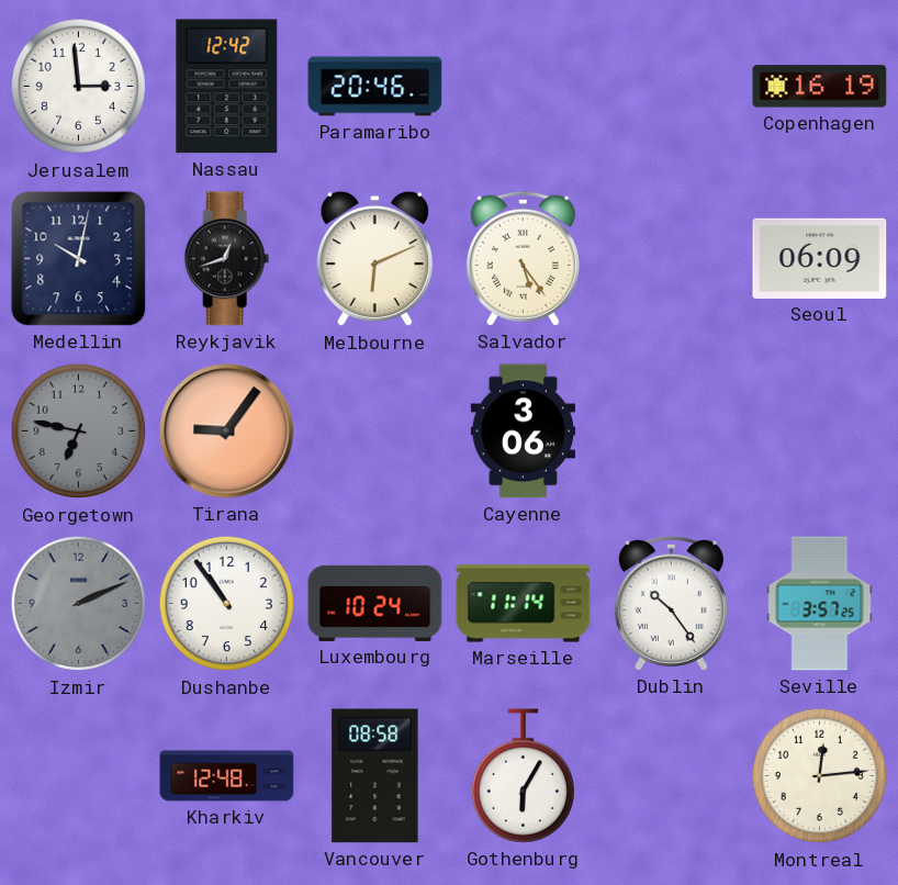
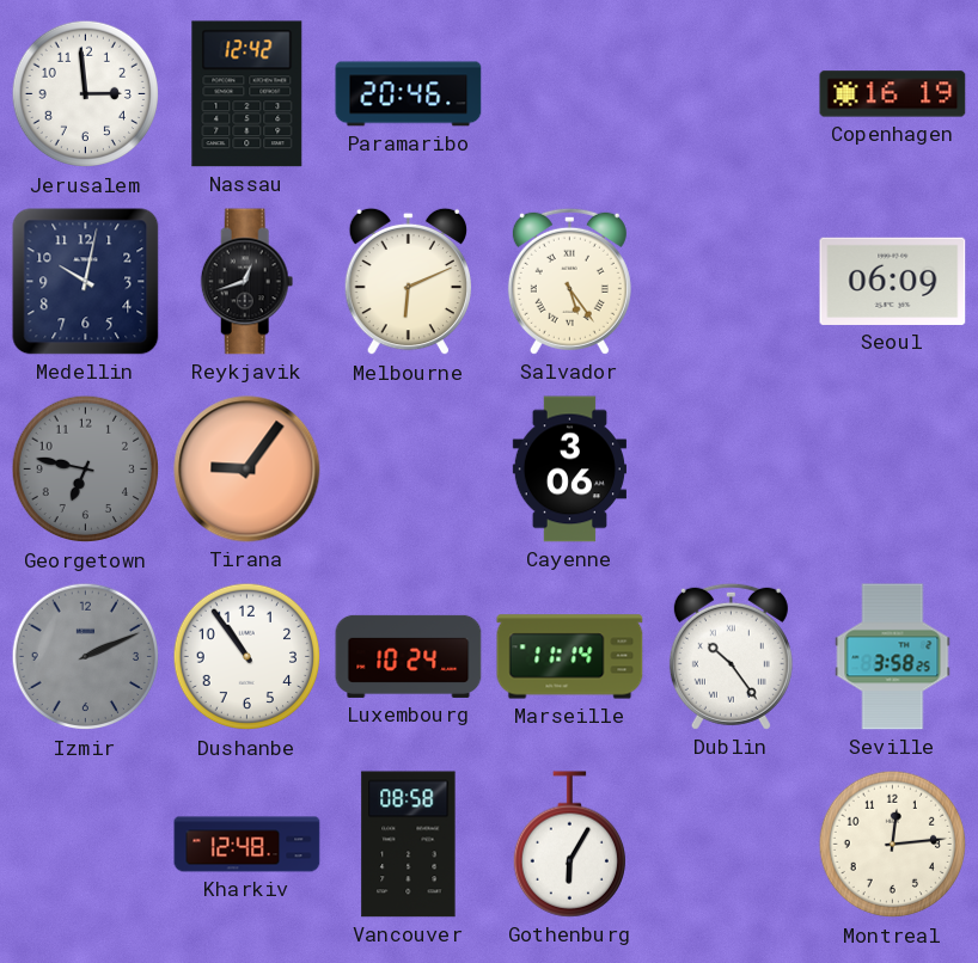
Seville: 3:57 -> 3:58 (893, 657)
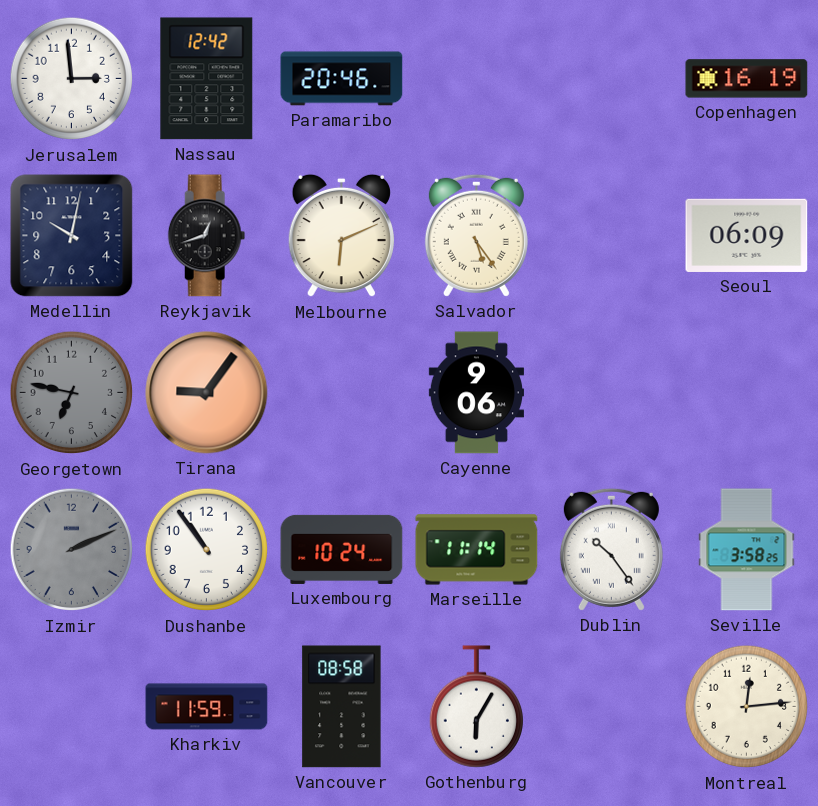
Cayenne: 3:06 -> 9:06 (476, 393)
Kharkiv: 12:48 -> 11:59 (207, 707)
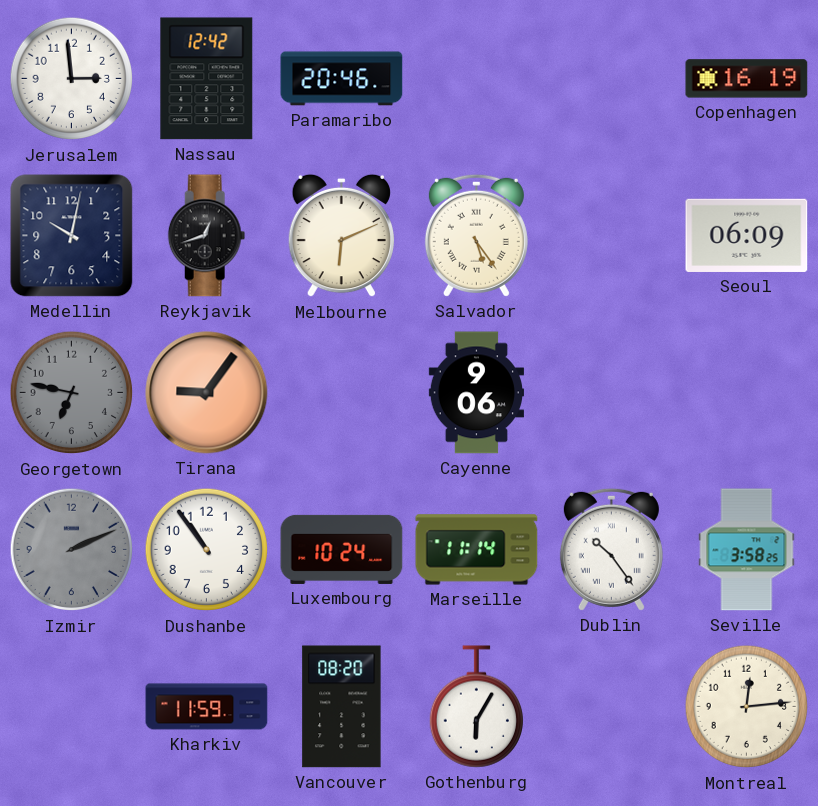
Vancouver: 08:58 -> 08:20 (342, 707)
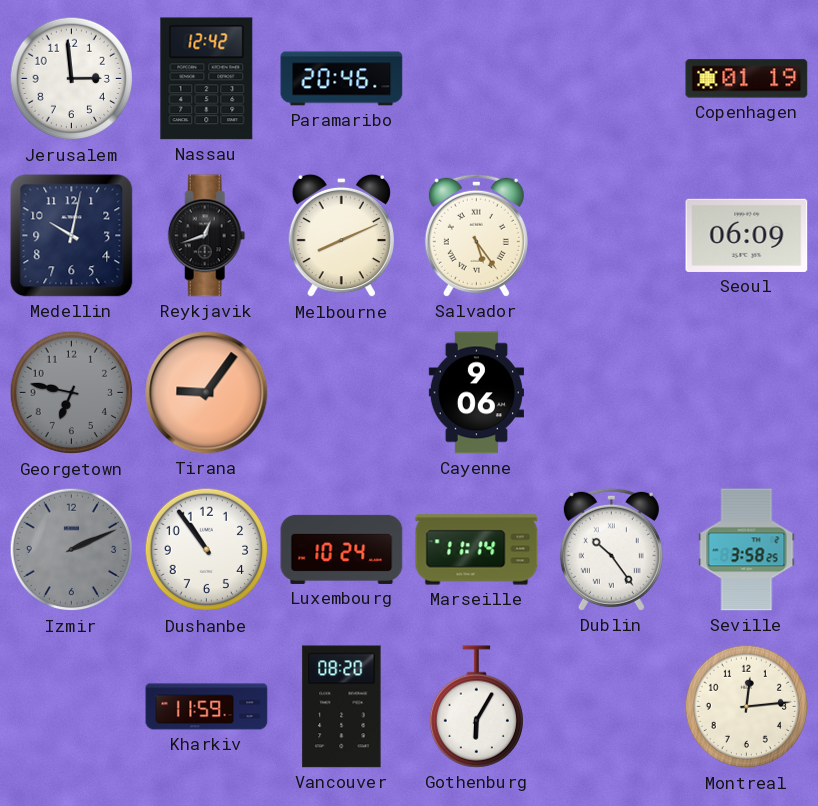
Copenhagen: 16:19 -> 01:19 (747, 79)
Melbourne: 6:11 -> 8:11 (341, 236)
